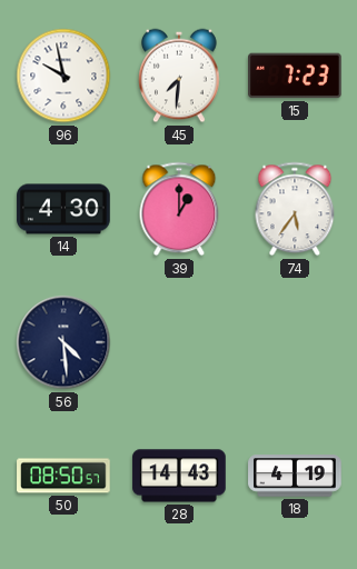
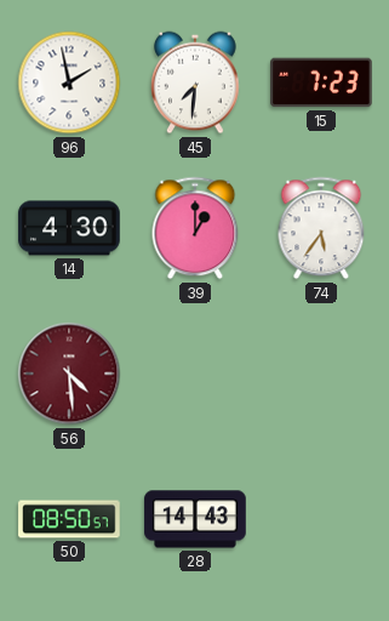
96: 9:58 -> 1:58 (69, 82)
56 dial: navy -> burgundy (69, 374)
18: 4:19 -> none (295, 476)
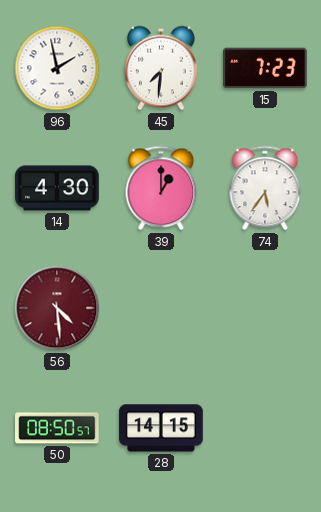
28: 14:43 -> 14:15 (161, 428)
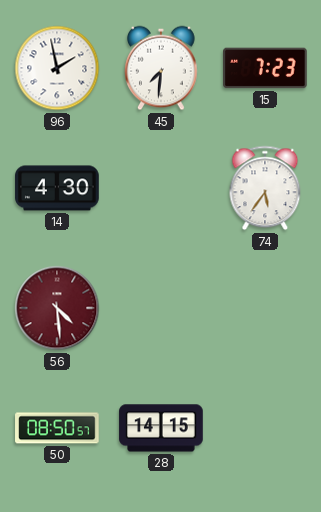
39: 1:00 -> none (161, 188)
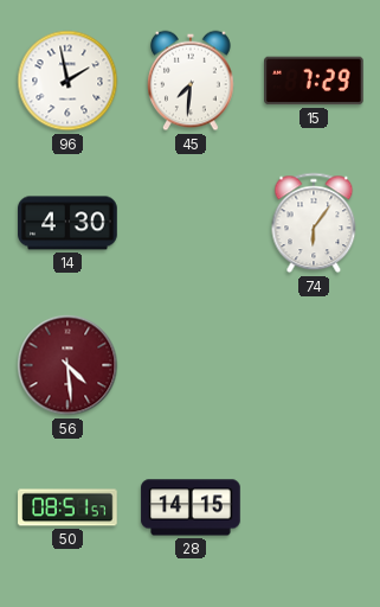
15: 7:23 -> 7:29 (314, 81)
74: 5:36 -> 6:06 (314, 223)
50: 08:50 -> 08:51 (67, 507)
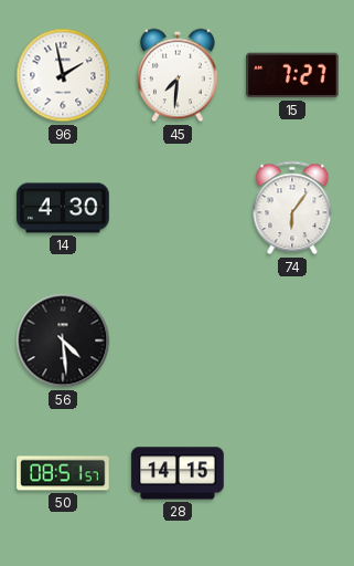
15: 7:29 -> 7:27 (292, 75)
56 dial: burgundy -> black (63, 340)
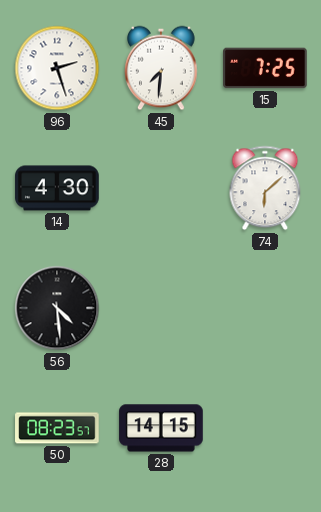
96: 1:58 -> 2:27 (57, 68)
15: 7:27 -> 7:25 (265, 68)
74: 6:06 -> 6:08 (265, 188)
50: 08:51 -> 08:23 (57, 428)
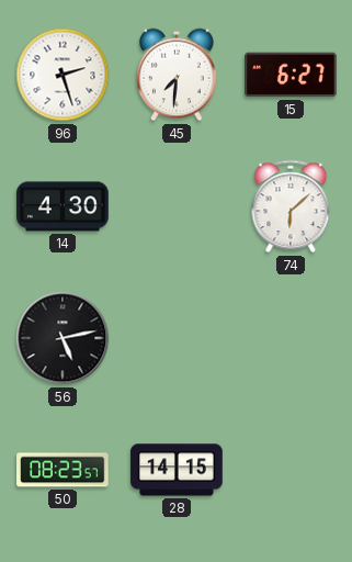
15: 7:25 -> 6:27 (291, 75)
56: 4:29 -> 5:13 (63, 338)
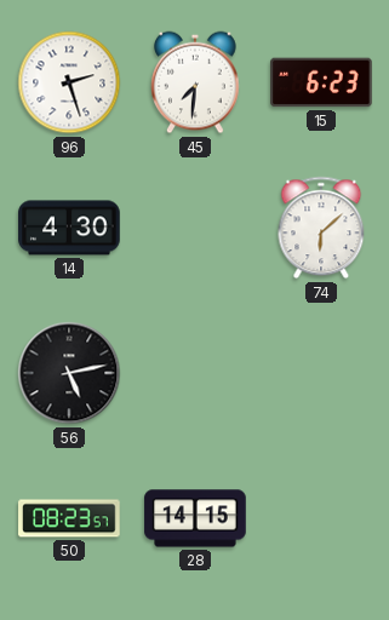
15: 6:27 -> 6:23 (321, 82)
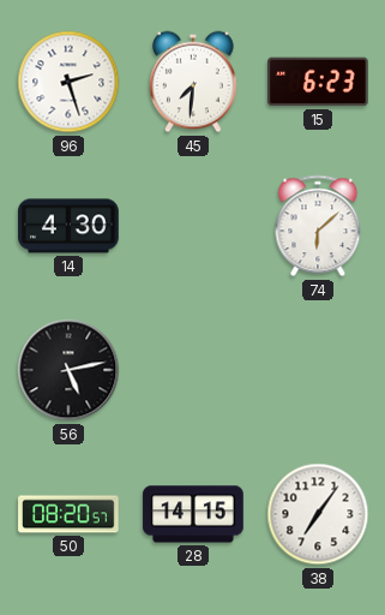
50: 08:23 -> 08:20 (68, 514)
38: none -> 7:06 (318, 514)
